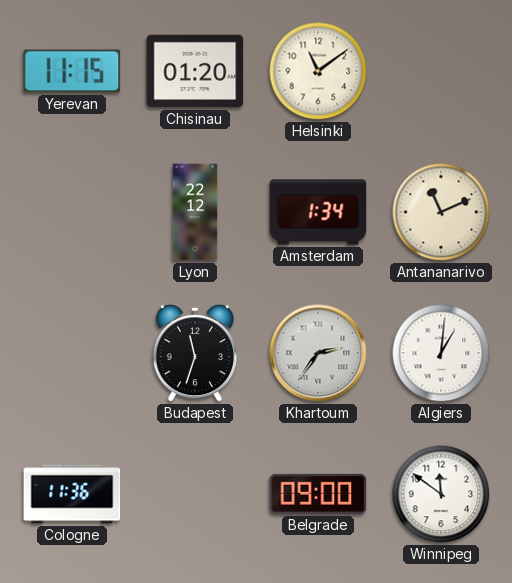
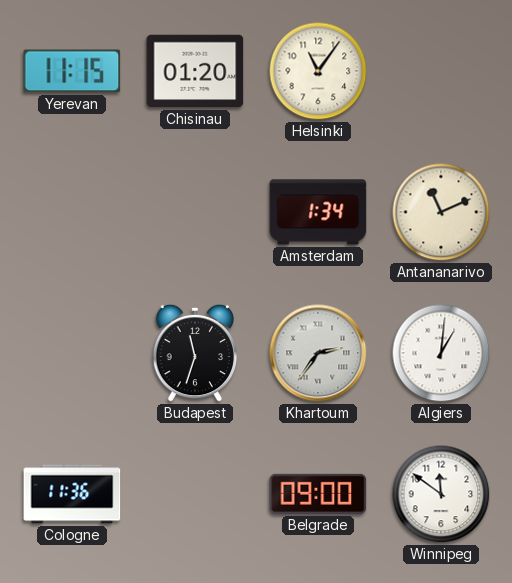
Helsinki: 11:09 -> 11:06 (318, 71)
Lyon: 22:12 -> none (195, 212)
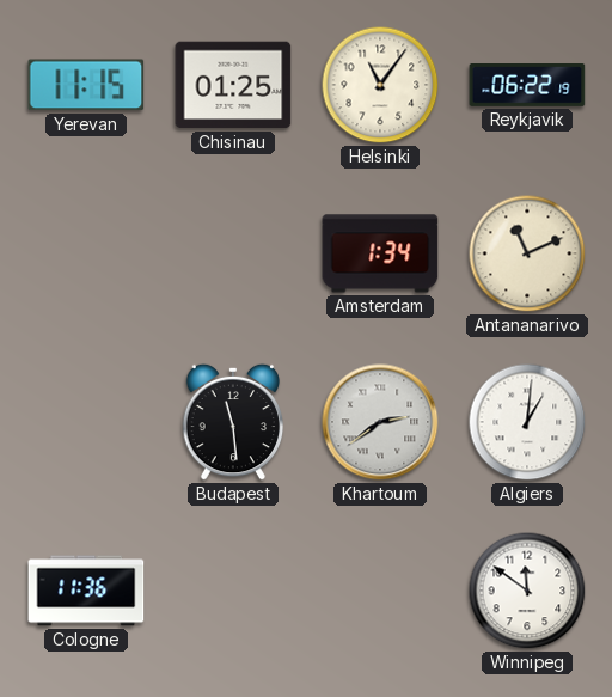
Chisinau: 01:20 -> 01:25 (233, 85)
Reykjavik: none -> 06:22 (527, 86)
Budapest: 11:33 -> 11:29 (233, 422)
Khartoum: 2:36 -> 2:39 (380, 422)
Belgrade: 09:00 -> none (318, 494)
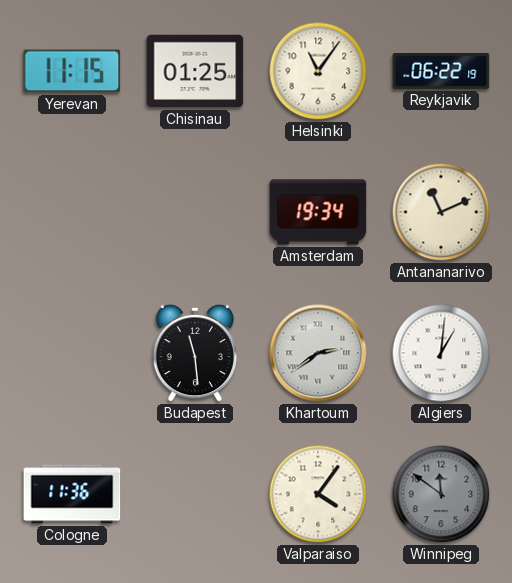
Amsterdam: 1:34 -> 19:34 (318, 212)
Valparaiso: none -> 4:06 (318, 494)
Winnipeg dial: white -> grey (441, 494)
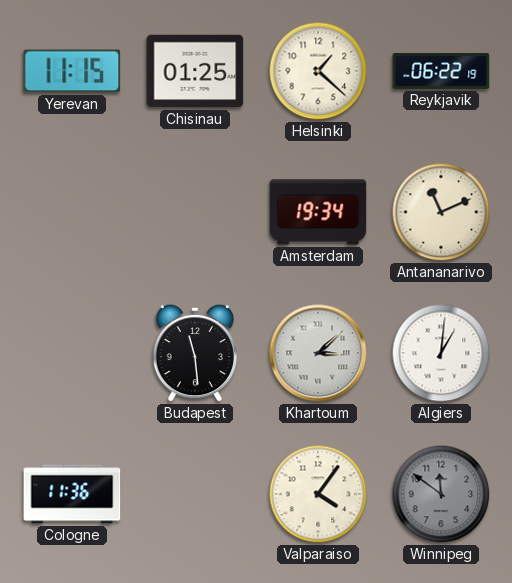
Helsinki: 11:06 -> 1:22 (318, 71)
Khartoum: 2:39 -> 3:08 (318, 353)
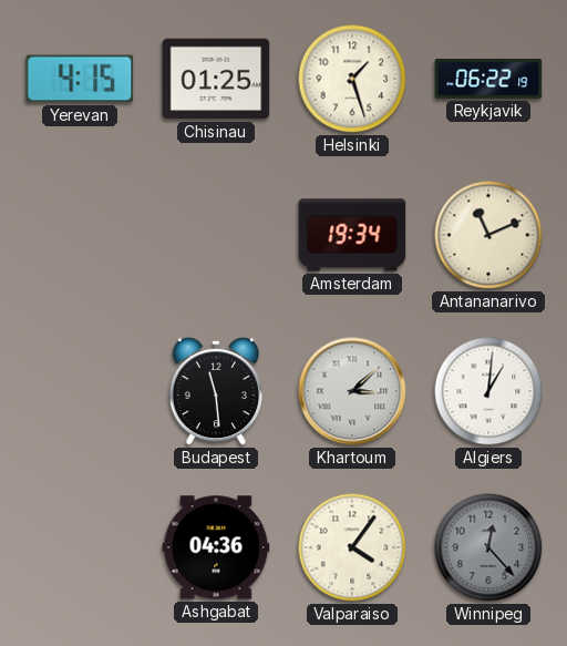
Yerevan: 11:15 -> 4:15 (80, 79)
Helsinki: 1:22 -> 1:27 (352, 79)
Cologne: 11:36 -> none (72, 494)
Ashgabat: none -> 04:36 (216, 547)
Winnipeg: 11:51 -> 12:23 (488, 547)
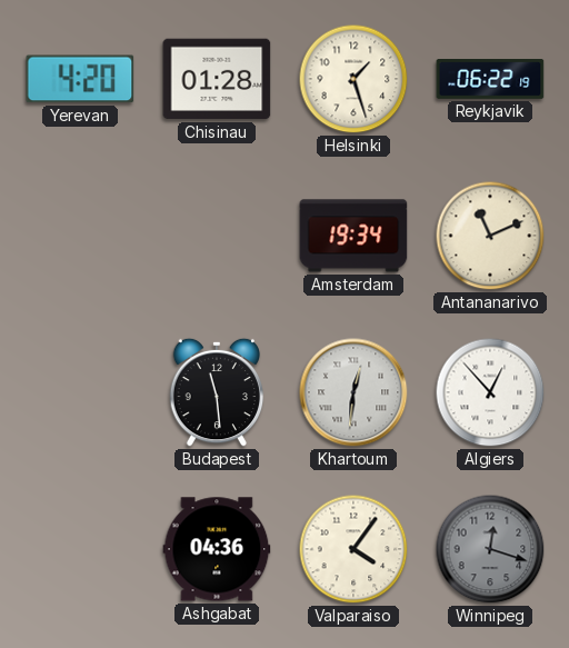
Yerevan: 4:15 -> 4:20 (80, 79)
Chisinau: 01:25 -> 01:28 (217, 79)
Khartoum: 3:08 -> 12:31 (353, 392)
Algiers: 1:01 -> 12:53 (490, 392)
Winnipeg: 12:23 -> 12:18 (490, 549)
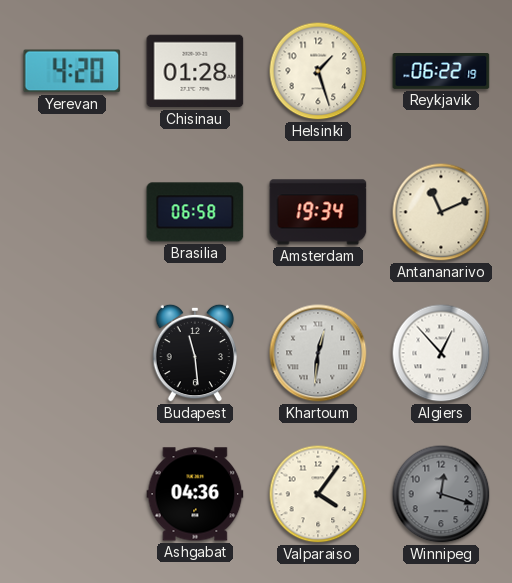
Brasilia: none -> 06:58 (195, 212)
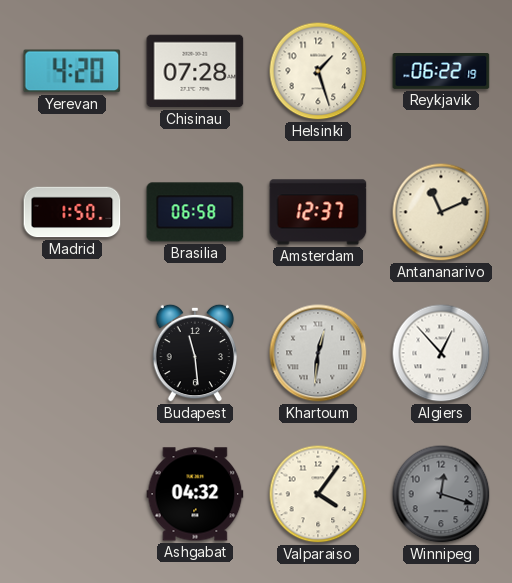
Chisinau: 01:28 -> 07:28 (195, 71)
Madrid: none -> 1:50 (72, 212)
Amsterdam: 19:34 -> 12:37 (318, 212)
Ashgabat: 04:36 -> 04:32 (195, 494)
